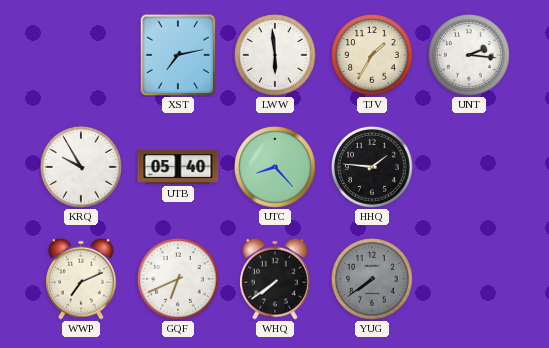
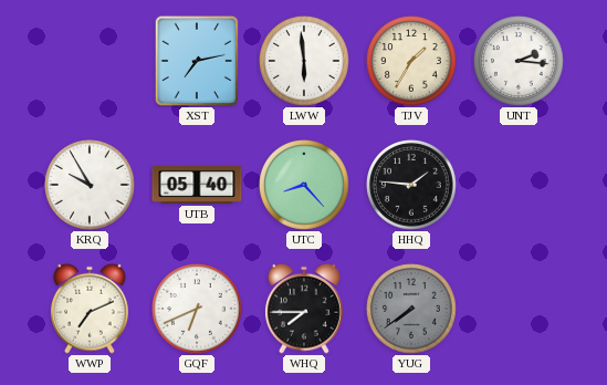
WHQ: 7:39 -> 7:45 (304, 309)
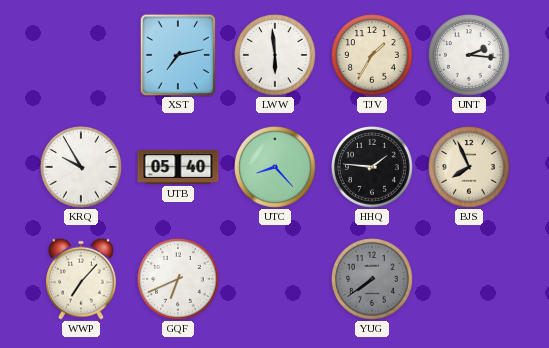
BJS: none -> 7:56 (470, 168)
WWP: 7:11 -> 7:07 (81, 279)
WHQ: 7:45 -> none (304, 309)
